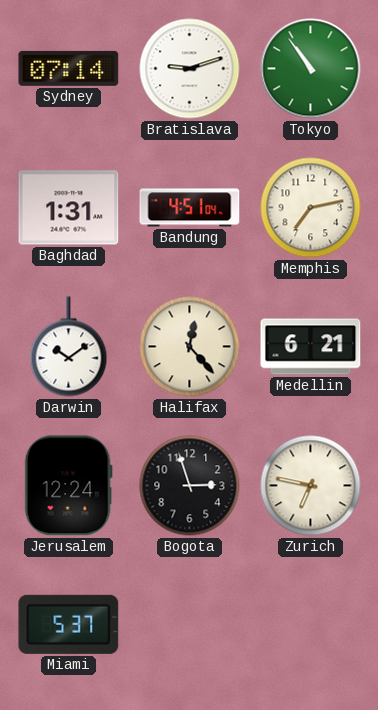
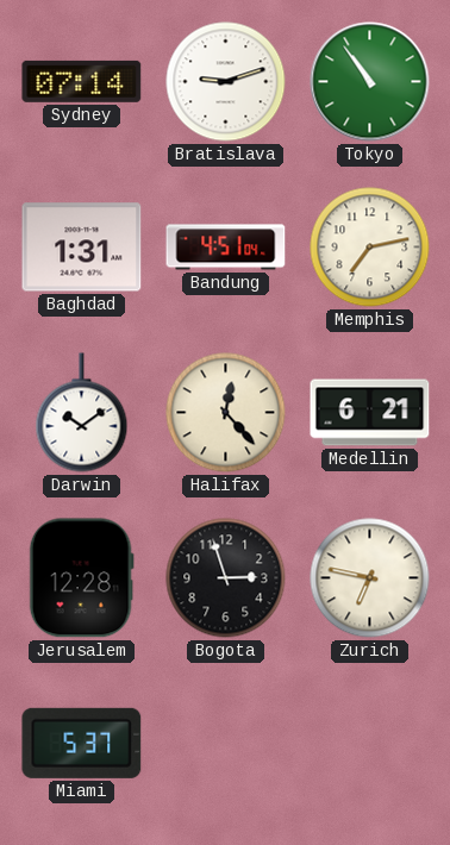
Jerusalem: 12:24 -> 12:28 (81, 578)
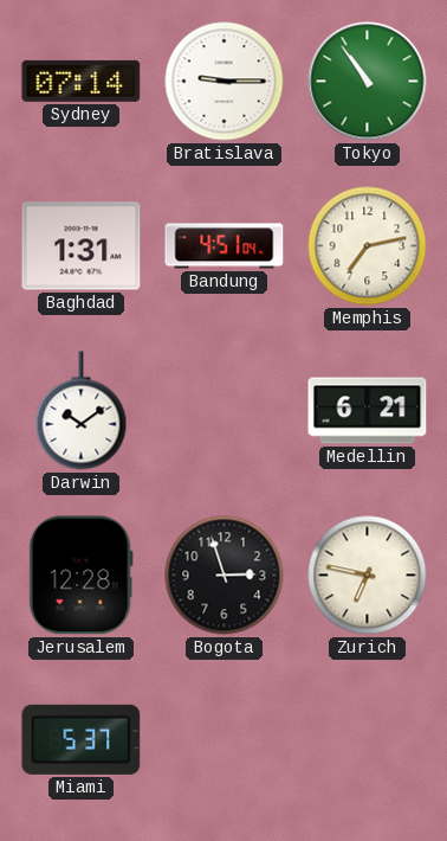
Bratislava: 9:12 -> 9:15 (225, 82)
Halifax: 12:23 -> none (226, 413)
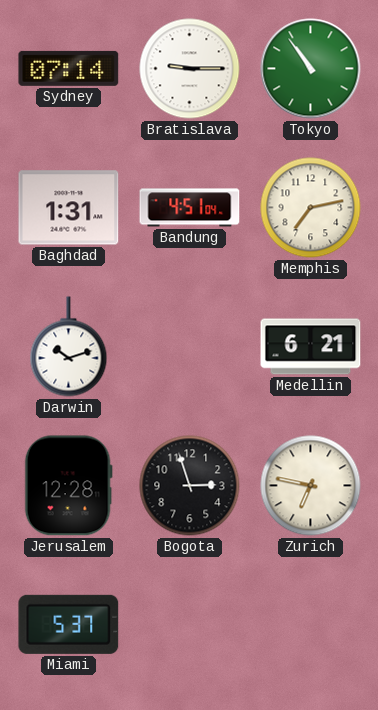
Darwin: 10:09 -> 10:12 (69, 347)
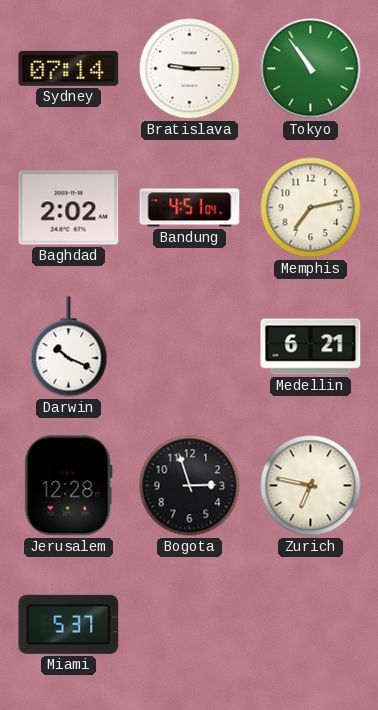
Baghdad: 1:31 -> 2:02 (69, 208)
Darwin: 10:12 -> 10:19 (69, 347)
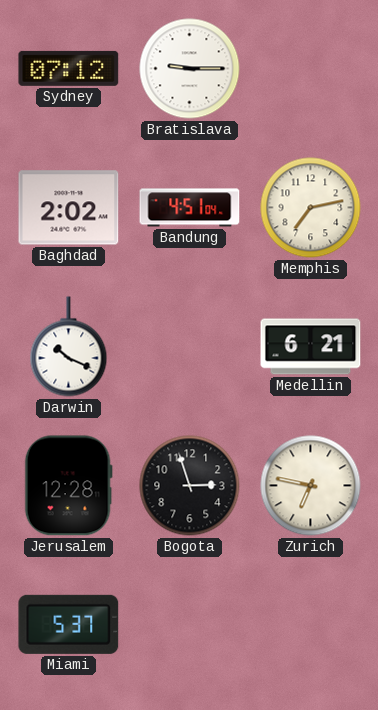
Sydney: 07:14 -> 07:12 (69, 68)
Tokyo: 10:54 -> none (311, 69)
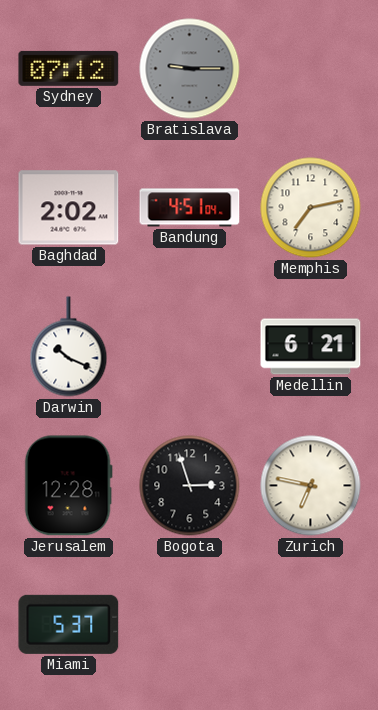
Bratislava dial: white -> grey (190, 69)
